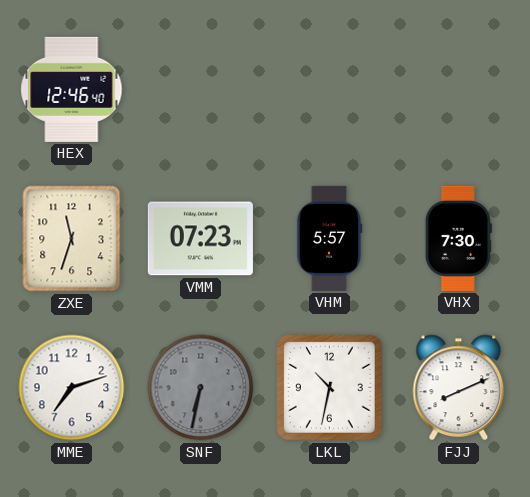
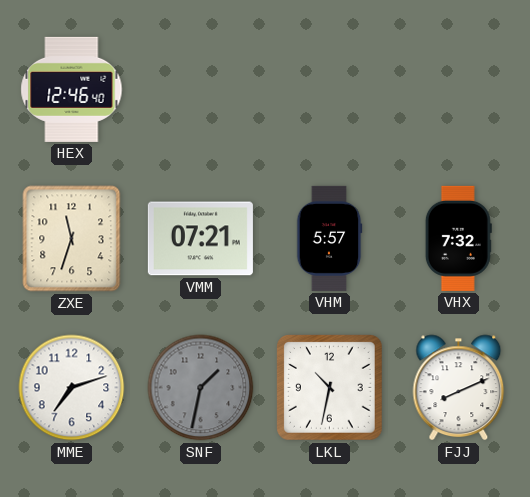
VMM: 07:23 -> 07:21 (200, 239)
VHX: 7:30 -> 7:32 (458, 238)
SNF: 6:32 -> 1:32 (201, 388)
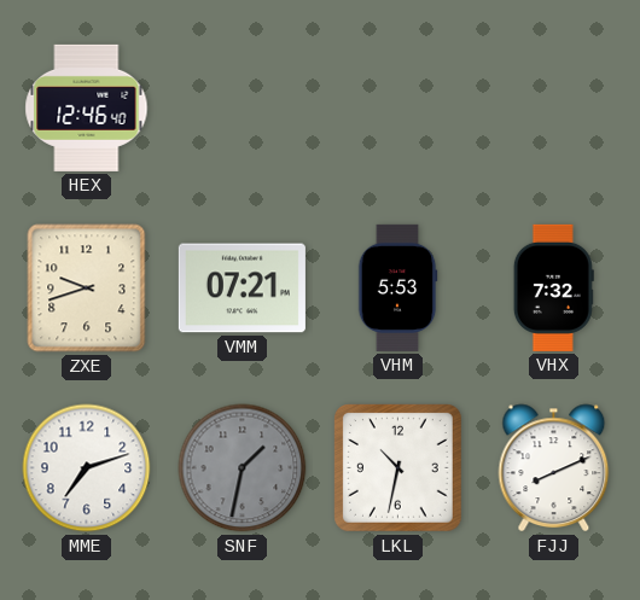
ZXE: 11:33 -> 9:42 (87, 289)
VHM: 5:57 -> 5:53 (397, 287)
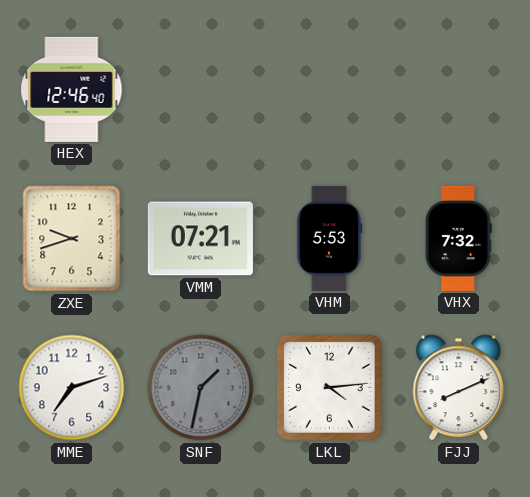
LKL: 10:32 -> 4:14 (330, 388)
